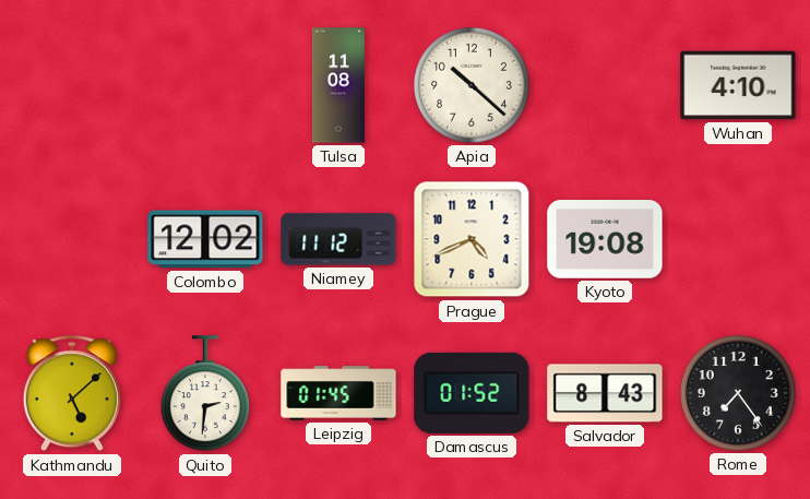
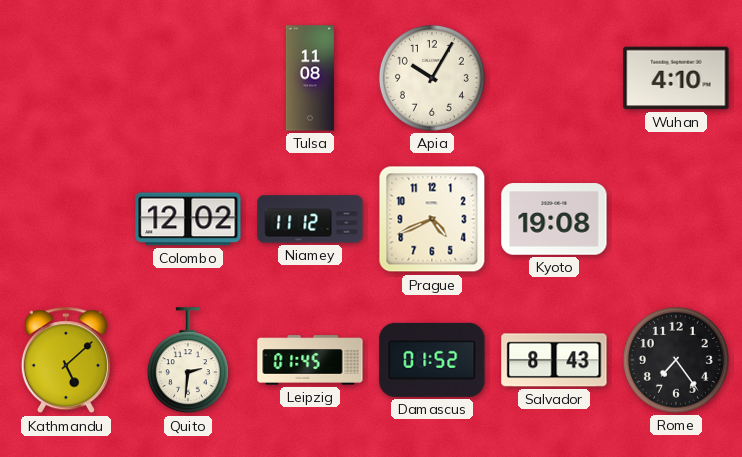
Apia: 10:22 -> 10:05 (432, 78)
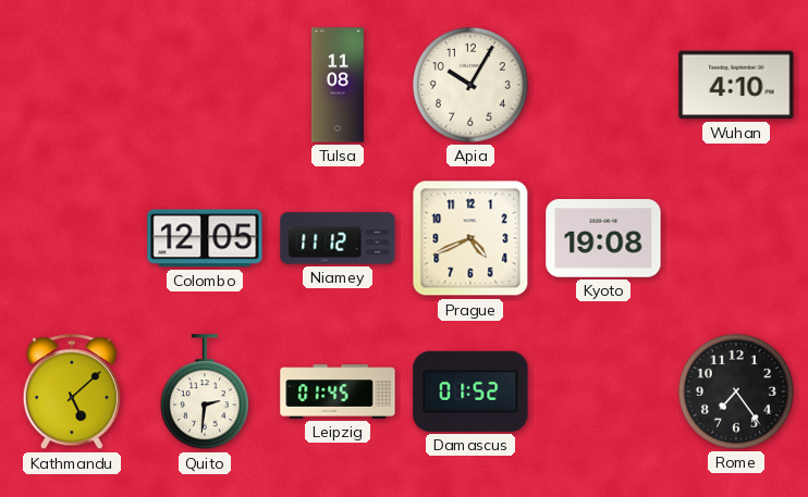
Colombo: 12:02 -> 12:05 (205, 238)
Salvador: 8:43 -> none (554, 360)
